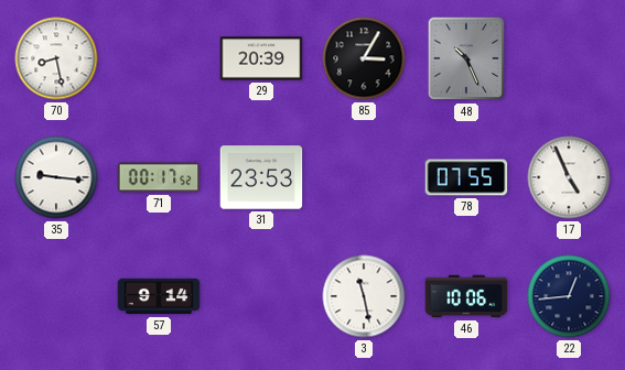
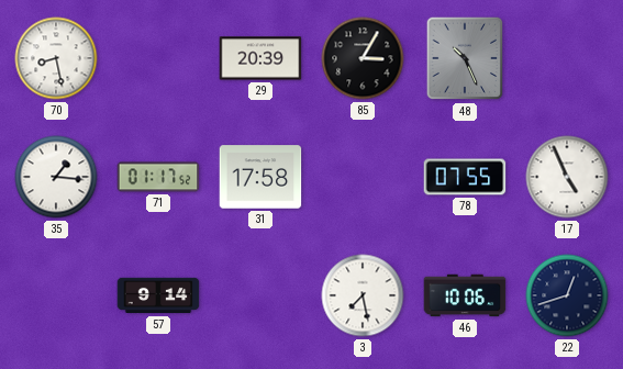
35: 9:16 -> 1:16 (56, 177)
71: 00:17 -> 01:17 (158, 177)
31: 23:53 -> 17:58 (260, 177)
3: 11:28 -> 7:28 (363, 295)
22: 12:44 -> 12:42 (567, 295)
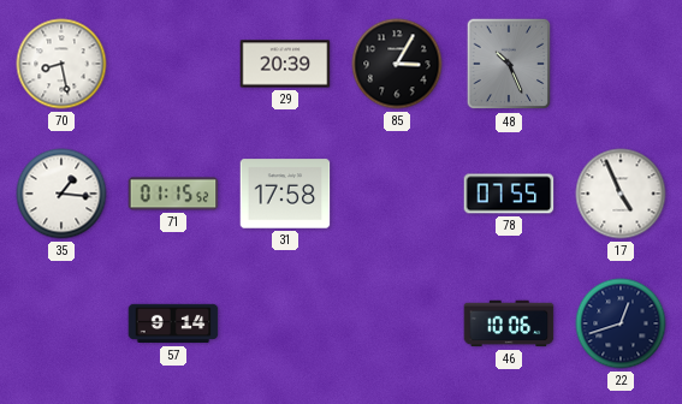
71: 01:17 -> 01:15 (173, 194)
3: 7:28 -> none (363, 295)
